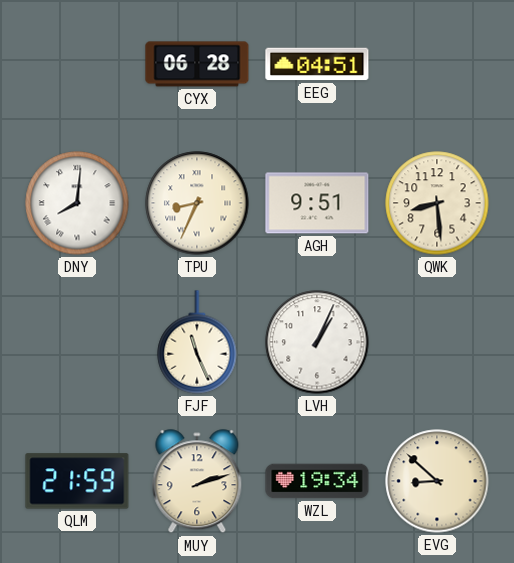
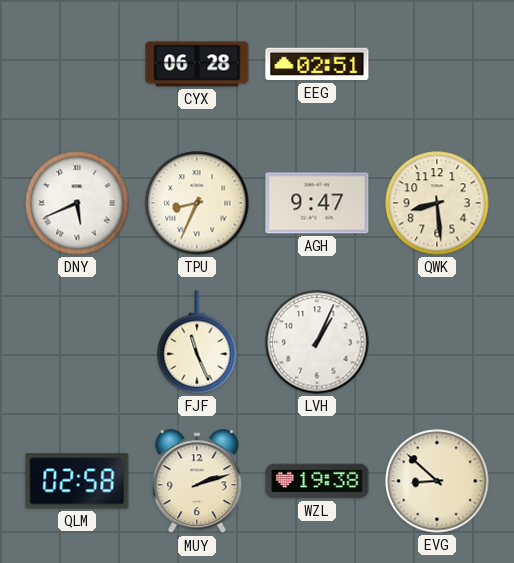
EEG: 04:51 -> 02:51 (317, 64)
DNY: 8:01 -> 5:41 (77, 203)
AGH: 9:51 -> 9:47 (317, 203)
QLM: 21:59 -> 02:58 (77, 481)
WZL: 19:34 -> 19:38 (317, 481)
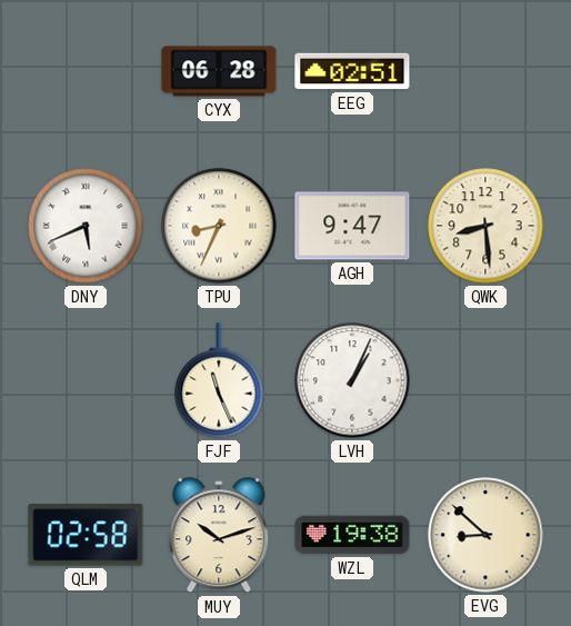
MUY: 2:12 -> 10:12 (219, 536)
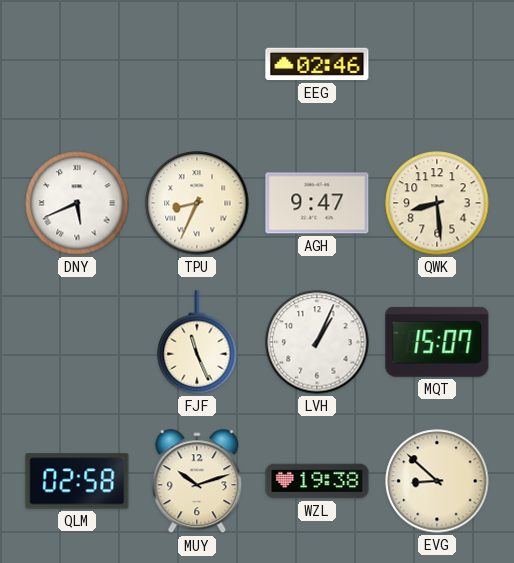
CYX: 06:28 -> none (219, 71)
EEG: 02:51 -> 02:46 (317, 64)
MQT: none -> 15:07 (437, 342)
